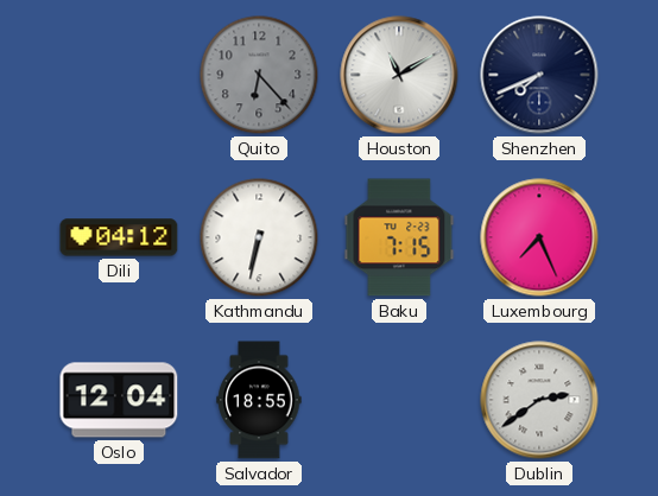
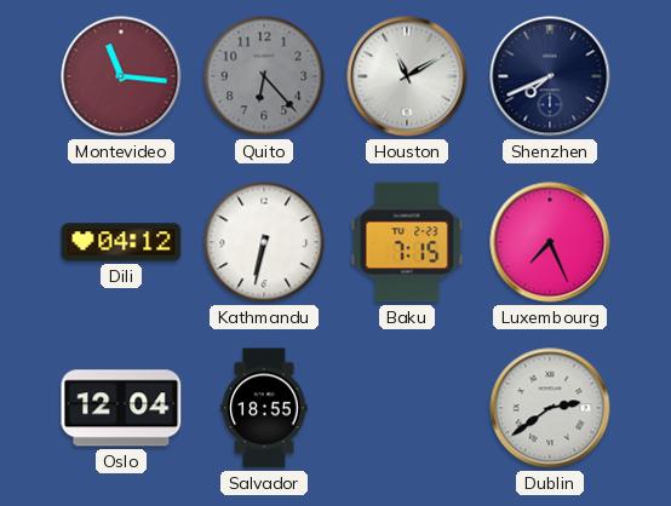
Montevideo: none -> 11:16 (121, 76)
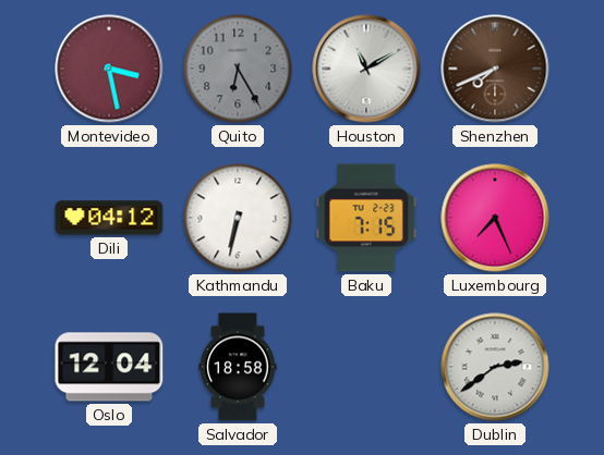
Montevideo: 11:16 -> 3:28 (109, 69)
Quito: 6:23 -> 6:25 (238, 69)
Shenzhen dial: navy -> brown (495, 69)
Salvador: 18:55 -> 18:58 (238, 367)
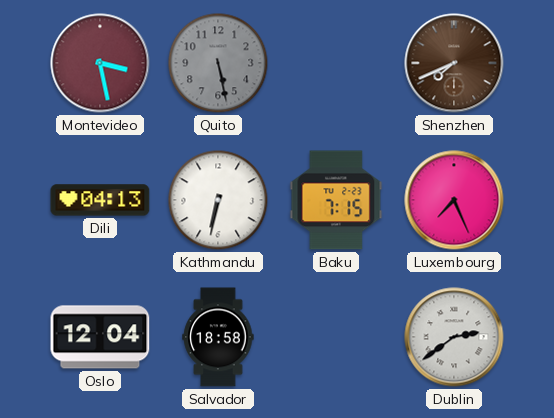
Quito: 6:25 -> 5:28 (218, 63)
Houston: 11:10 -> none (366, 69)
Dili: 04:12 -> 04:13 (100, 200)
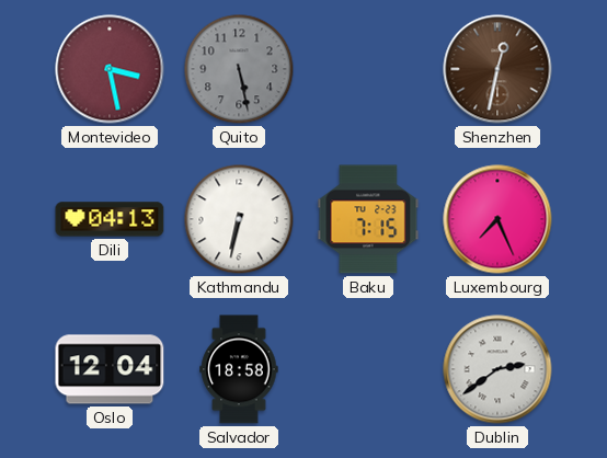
Shenzhen: 7:41 -> 12:32 (497, 69)
